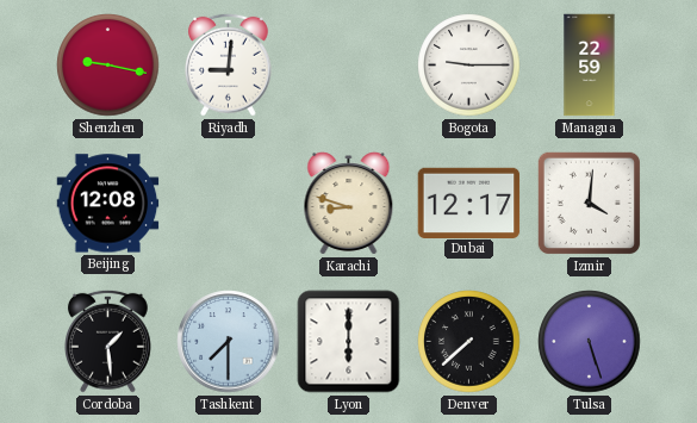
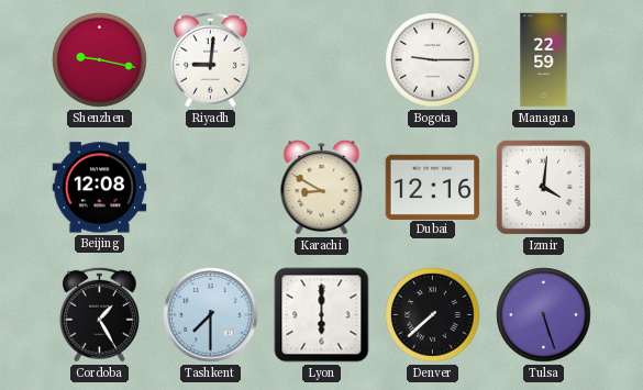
Karachi: 8:48 -> 8:50 (322, 188)
Dubai: 12:17 -> 12:16 (433, 187)
Cordoba: 1:29 -> 1:25 (100, 314)
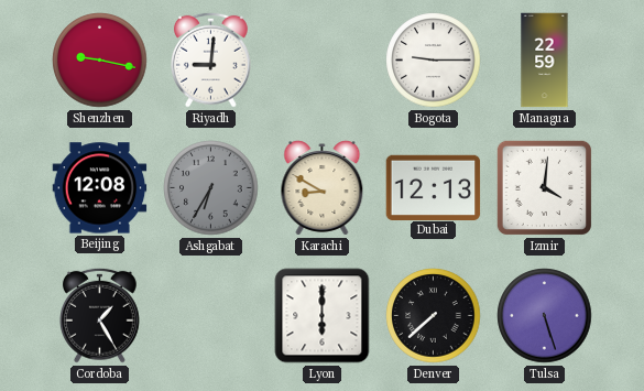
Ashgabat: none -> 6:35 (211, 188)
Dubai: 12:16 -> 12:13 (434, 187)
Tashkent: 7:30 -> none (211, 315)
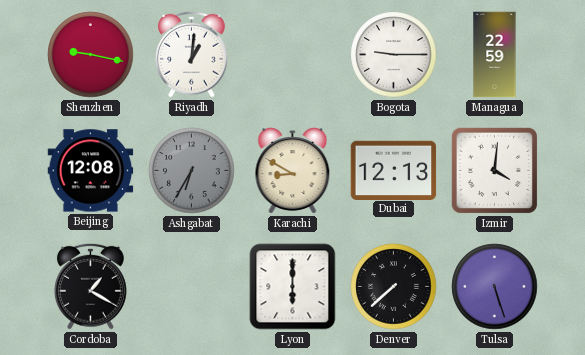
Riyadh: 9:01 -> 1:01 (192, 54)
Cordoba: 1:25 -> 1:20 (91, 286)
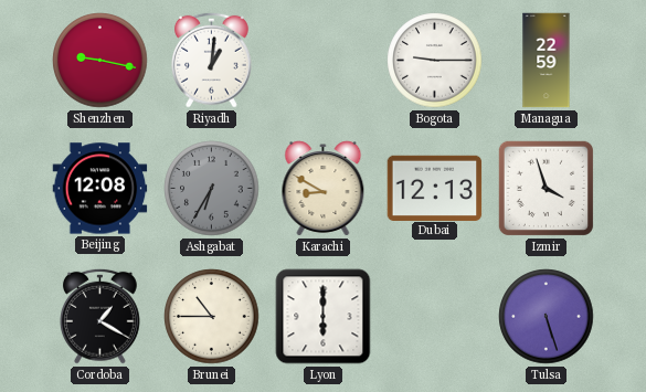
Izmir: 4:01 -> 3:57 (546, 188)
Brunei: none -> 10:45 (212, 317)
Denver: 7:38 -> none (394, 287)
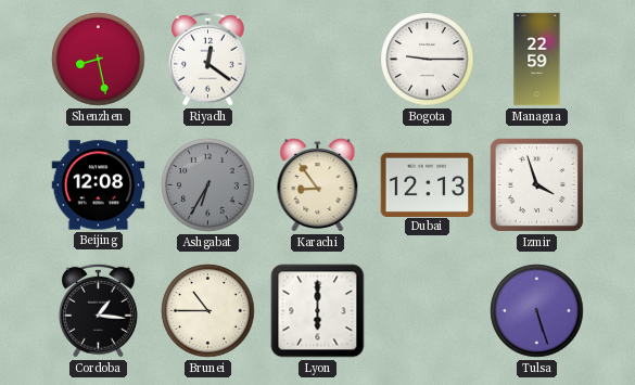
Shenzhen: 9:17 -> 8:28 (99, 60)
Riyadh: 1:01 -> 12:21 (208, 59)
Karachi: 8:50 -> 8:54 (318, 185)
Cordoba: 1:20 -> 1:16 (99, 310)
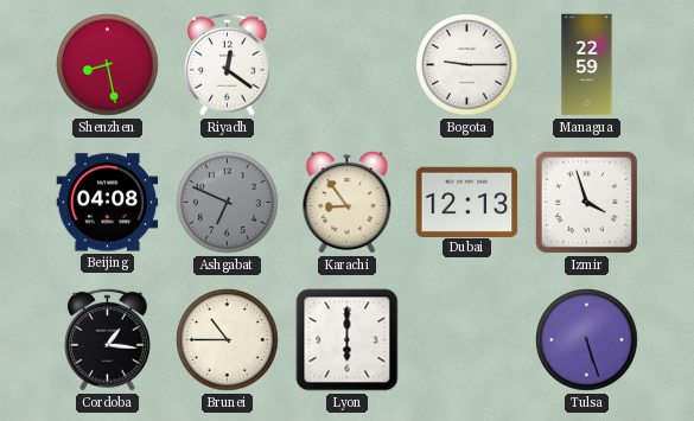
Beijing: 12:08 -> 04:08 (108, 203)
Ashgabat: 6:35 -> 6:49 (228, 203)
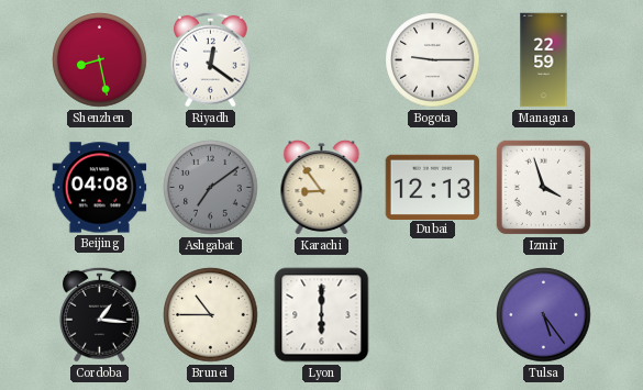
Ashgabat: 6:49 -> 7:09 (211, 188)
Tulsa: 5:27 -> 5:24 (544, 315)
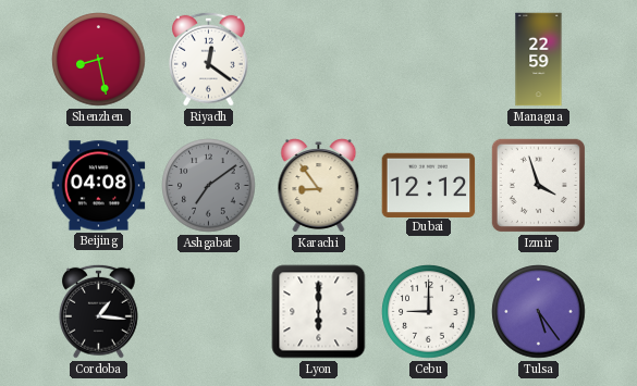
Bogota: 9:15 -> none (433, 60)
Dubai: 12:13 -> 12:12 (429, 185)
Brunei: 10:45 -> none (211, 315)
Cebu: none -> 9:00 (429, 312)
